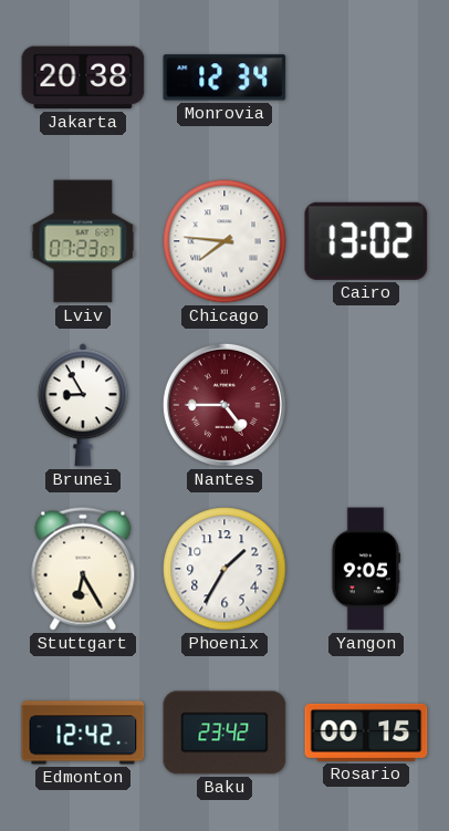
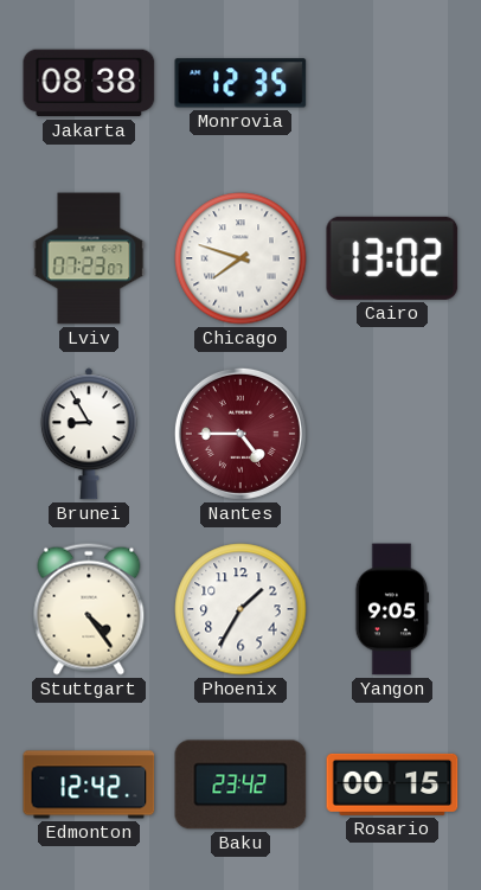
Jakarta: 20:38 -> 08:38 (89, 83)
Monrovia: 12:34 -> 12:35 (240, 83)
Chicago: 7:46 -> 7:48 (240, 258)
Stuttgart: 6:25 -> 4:24 (89, 609)
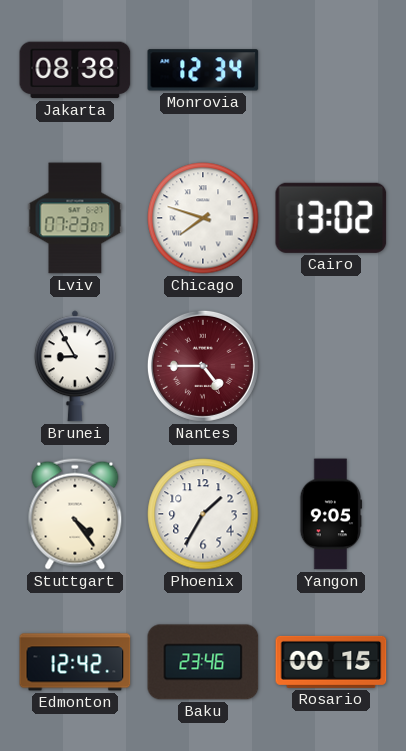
Monrovia: 12:35 -> 12:34 (203, 70)
Baku: 23:42 -> 23:46 (203, 662)
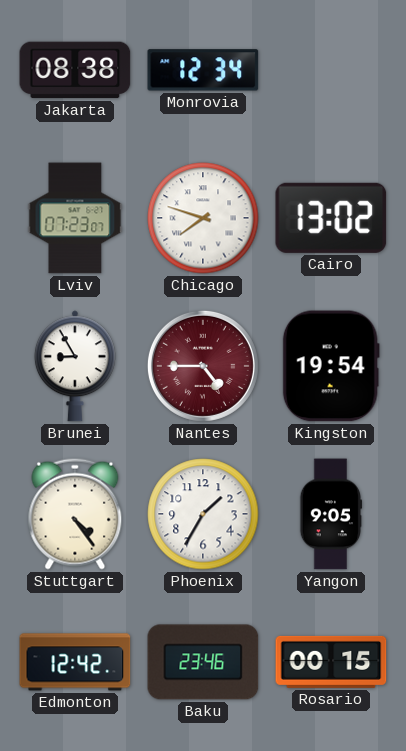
Kingston: none -> 19:54 (331, 366)
